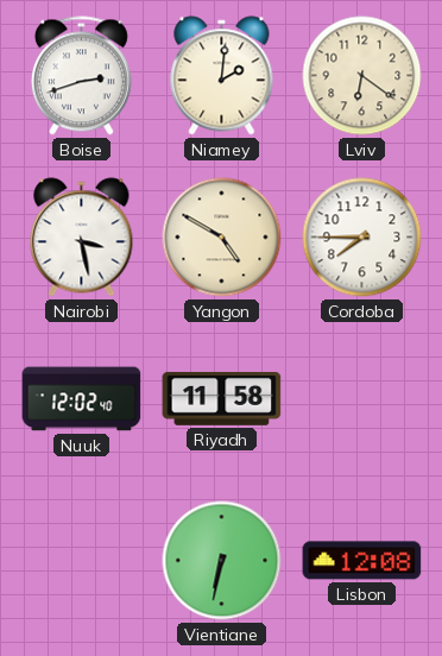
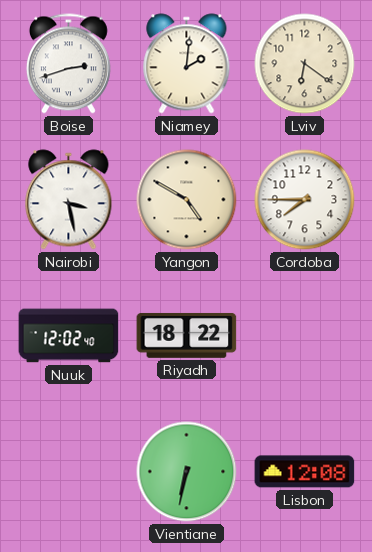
Riyadh: 11:58 -> 18:22 (187, 335)
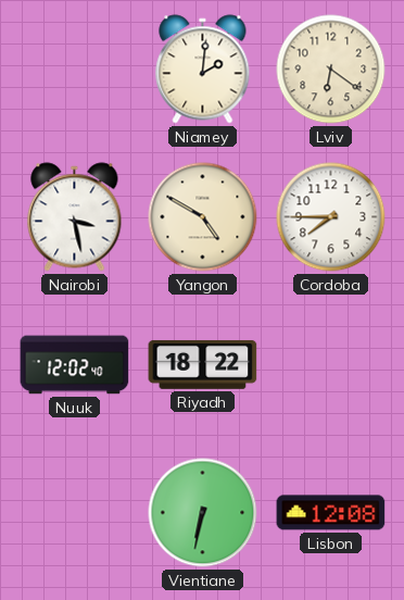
Boise: 2:42 -> none (68, 64)
